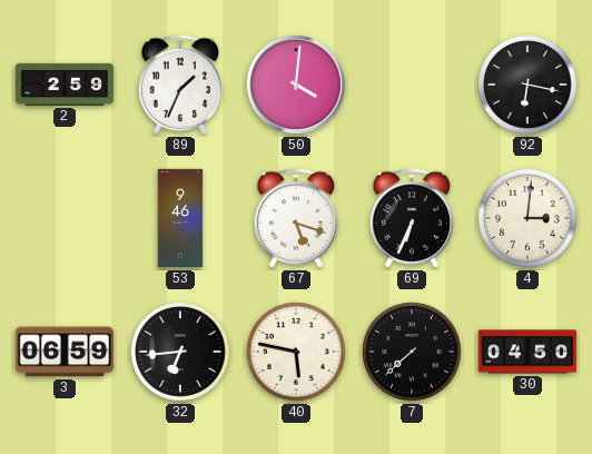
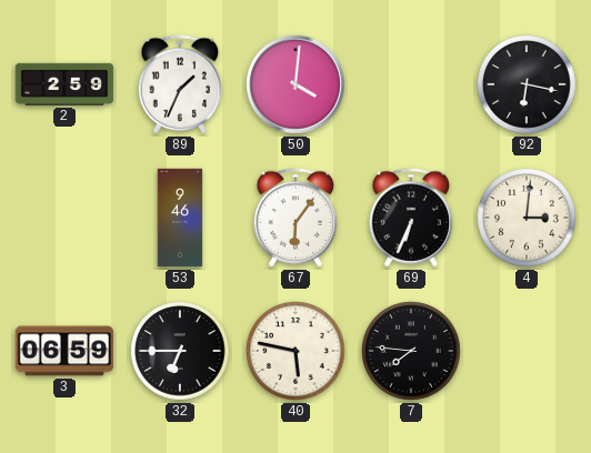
67: 5:18 -> 6:06 (295, 218)
32: 6:44 -> 6:45 (180, 351)
7: 7:38 -> 7:46 (411, 351)
30: 04:50 -> none (527, 352)
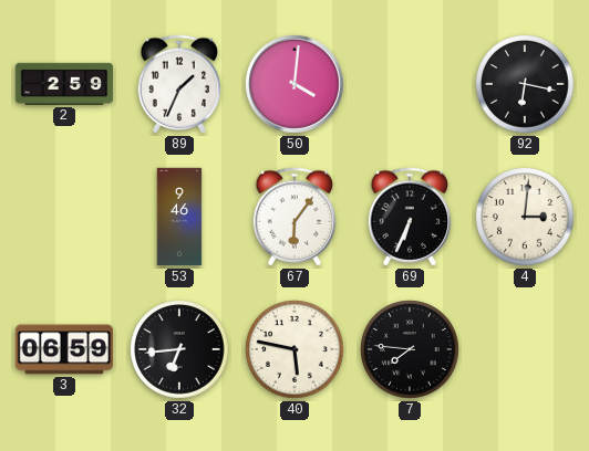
32: 6:45 -> 6:44 (179, 349)
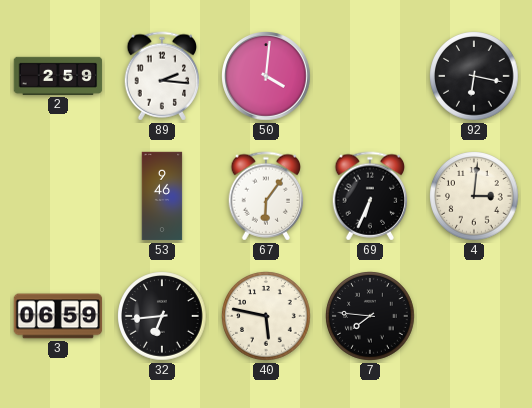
89: 1:34 -> 2:16 (162, 76)
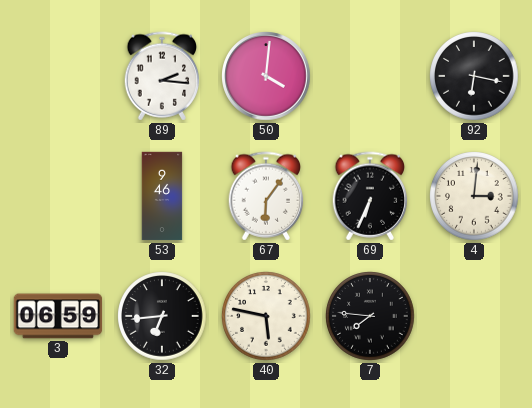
2: 2:59 -> none (58, 76)
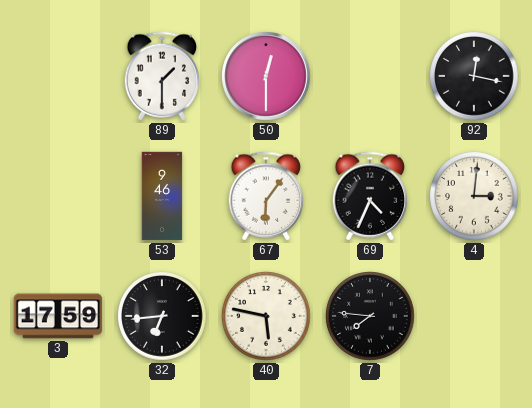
89: 2:16 -> 1:30 (162, 76)
50: 4:01 -> 12:30 (266, 76)
92: 6:17 -> 12:17 (474, 76)
69: 6:34 -> 4:34 (370, 196)
3: 06:59 -> 17:59 (58, 316)
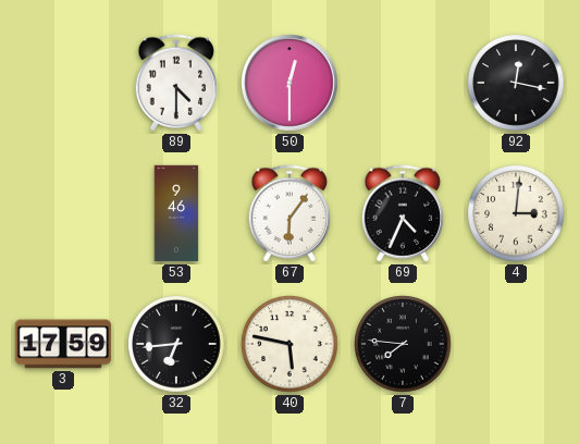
89: 1:30 -> 4:30 (176, 83)
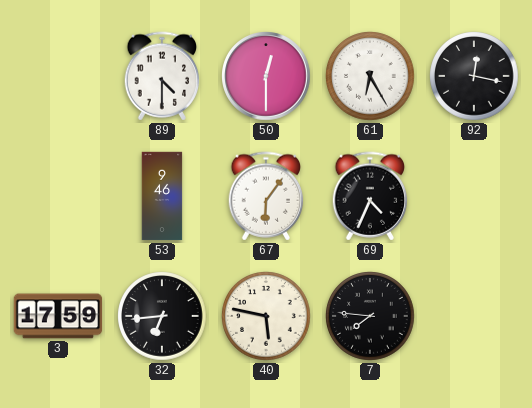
61: none -> 6:25 (370, 76)
4: 3:01 -> none (516, 213)
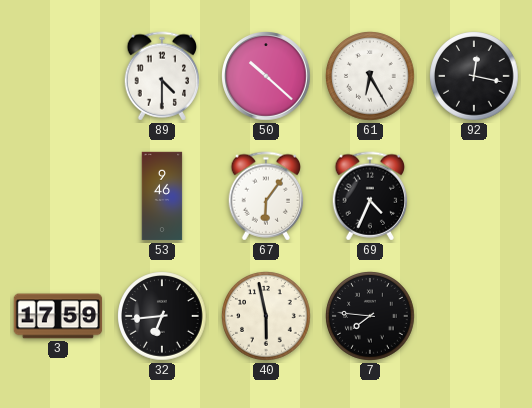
50: 12:30 -> 10:22 (266, 76)
40: 5:47 -> 5:58 (266, 316)
